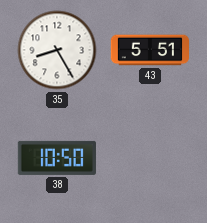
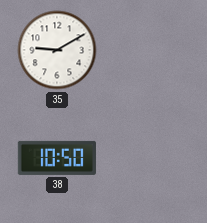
35: 8:25 -> 9:10 (57, 50)
43: 5:51 -> none (149, 50)
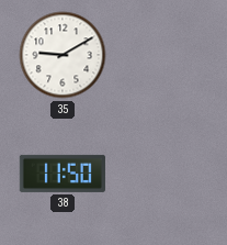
38: 10:50 -> 11:50 (61, 174)
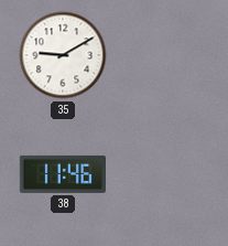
38: 11:50 -> 11:46 (62, 174)
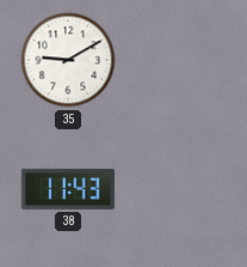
38: 11:46 -> 11:43 (67, 189)
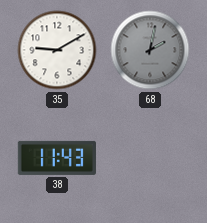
68: none -> 2:02 (150, 50)
